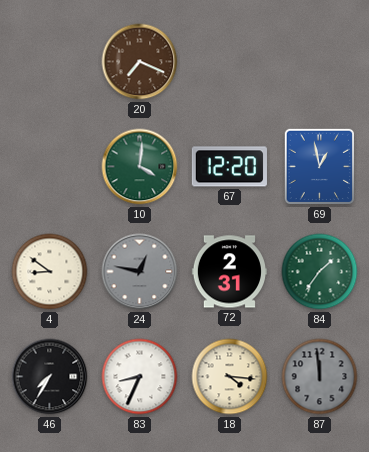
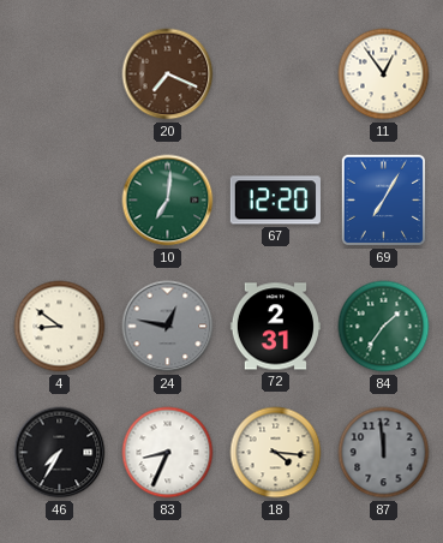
11: none -> 12:54 (384, 74)
10: 4:01 -> 7:01 (168, 201)
69: 12:58 -> 7:05 (383, 201)
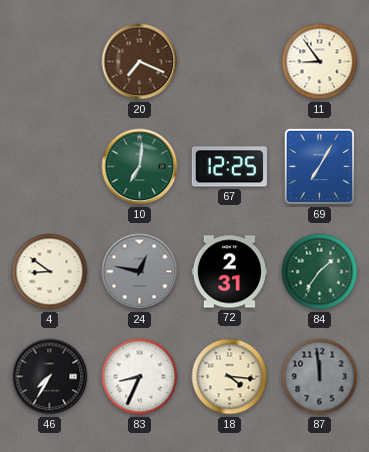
11: 12:54 -> 8:54 (320, 62)
67: 12:20 -> 12:25 (229, 167)
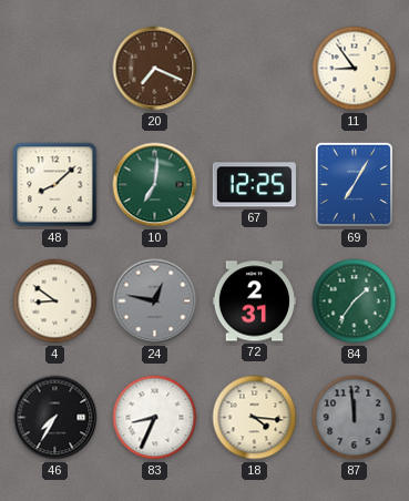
48: none -> 8:08 (55, 185)
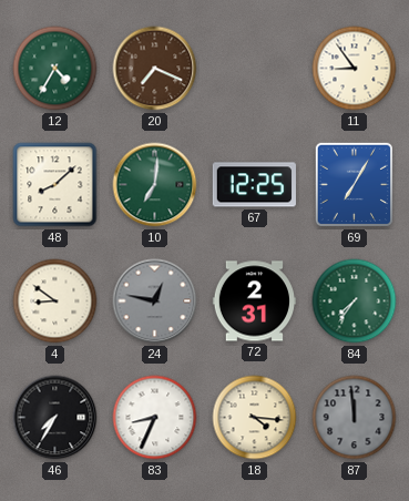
12: none -> 4:35 (55, 69)
84: 1:36 -> 7:36 (355, 301)
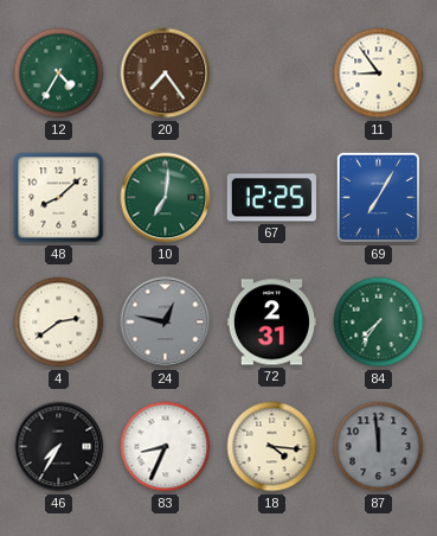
20: 7:19 -> 7:24 (166, 74)
4: 8:51 -> 2:39 (59, 323)
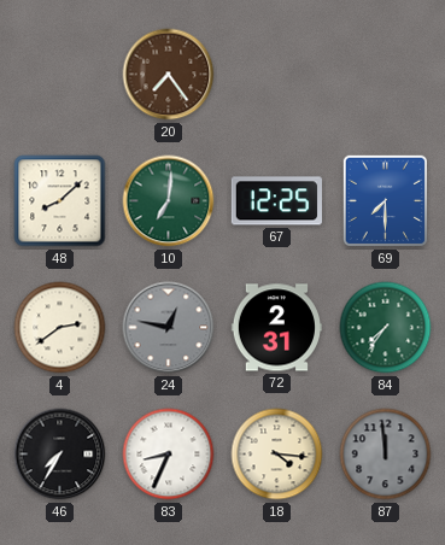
12: 4:35 -> none (59, 74)
11: 8:54 -> none (379, 74)
69: 7:05 -> 7:30 (385, 201)
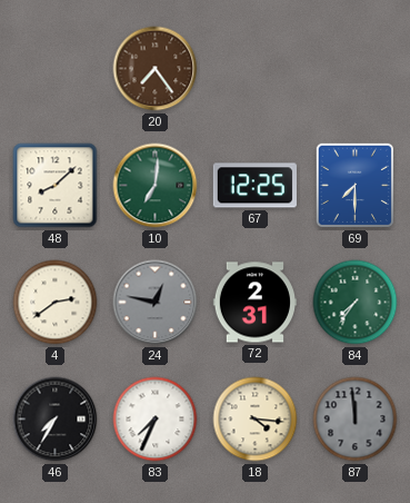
83: 8:34 -> 7:34 (156, 420)
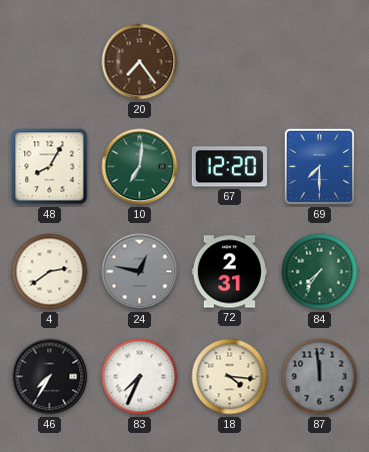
48: 8:08 -> 8:05 (50, 167)
67: 12:25 -> 12:20 (229, 167)
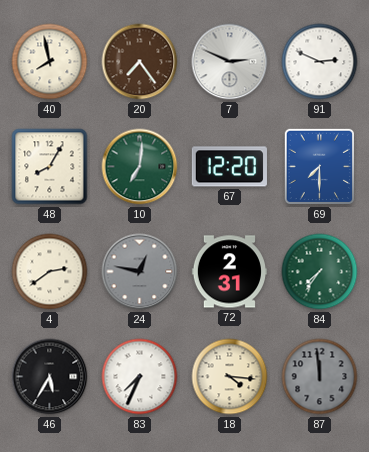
40: none -> 7:58 (50, 62)
7: none -> 2:49 (230, 62)
91: none -> 2:49 (320, 62)
46: 7:35 -> 5:35 (50, 377)
